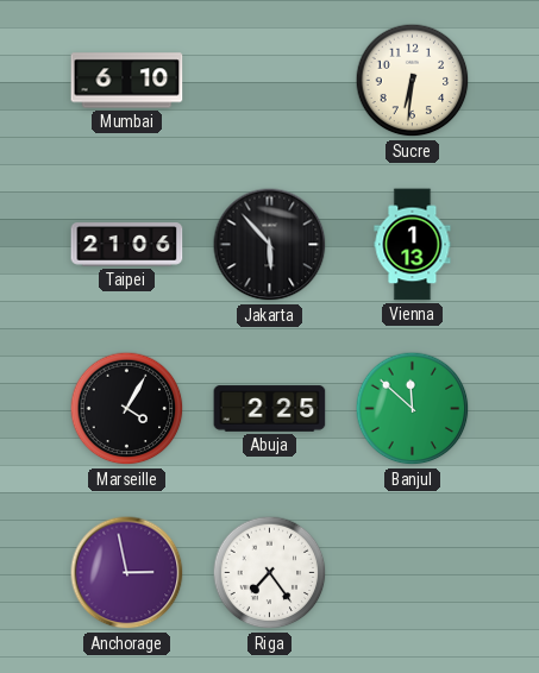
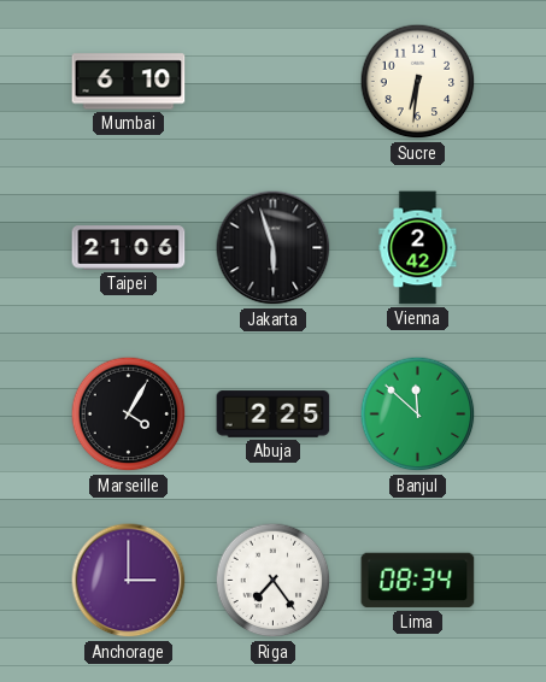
Jakarta: 5:53 -> 5:57 (274, 248)
Vienna: 1:13 -> 2:42 (418, 248)
Anchorage: 2:58 -> 3:00 (129, 581)
Lima: none -> 08:34 (418, 581)
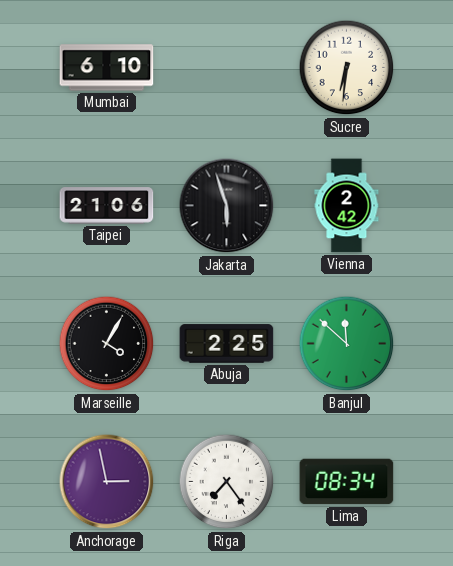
Anchorage: 3:00 -> 2:58 (107, 482)
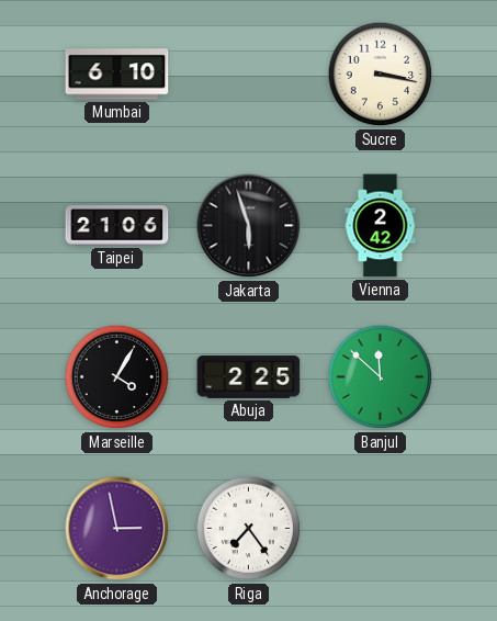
Sucre: 6:31 -> 3:17 (381, 75)
Lima: 08:34 -> none (347, 482)
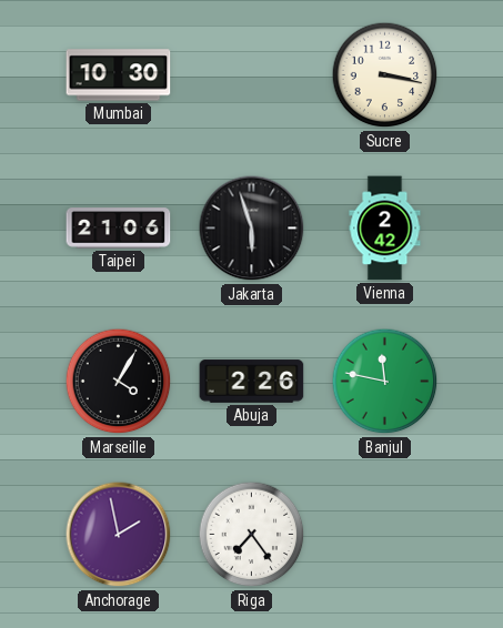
Mumbai: 6:10 -> 10:30 (119, 75)
Abuja: 2:25 -> 2:26 (252, 382)
Banjul: 11:52 -> 11:47 (385, 382)
Anchorage: 2:58 -> 1:58 (119, 535)
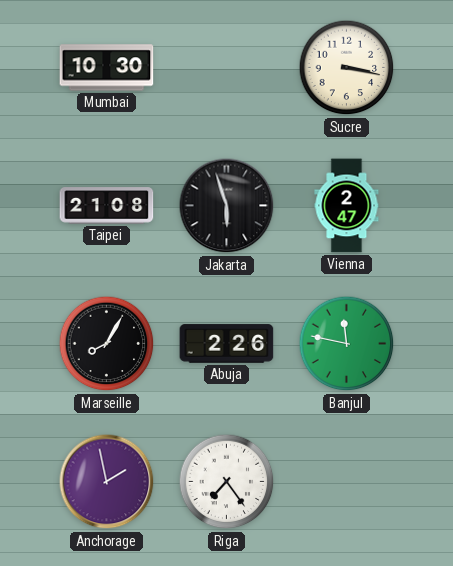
Taipei: 21:06 -> 21:08 (107, 206)
Vienna: 2:42 -> 2:47 (347, 206)
Marseille: 4:05 -> 8:05 (107, 344)
